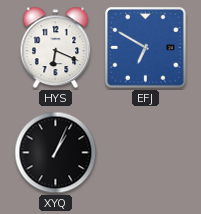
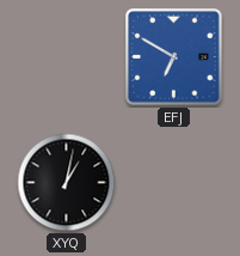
HYS: 6:19 -> none (56, 48)
XYQ: 1:04 -> 1:02 (67, 183)
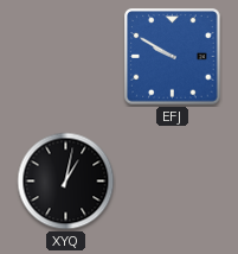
EFJ: 6:50 -> 9:50 (173, 57)
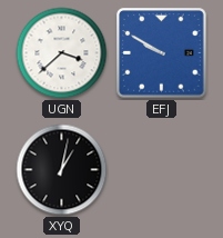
UGN: none -> 3:38 (62, 53)
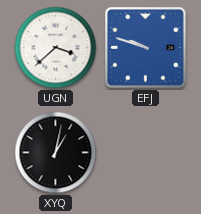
EFJ: 9:50 -> 9:48 (146, 48)
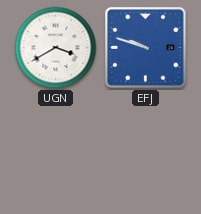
UGN: 3:38 -> 3:40 (56, 48)
XYQ: 1:02 -> none (56, 153)
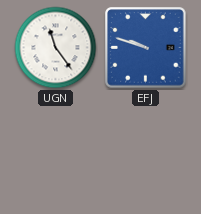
UGN: 3:40 -> 11:24 (56, 48)
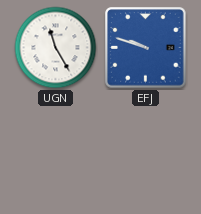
UGN: 11:24 -> 11:25 (56, 48)
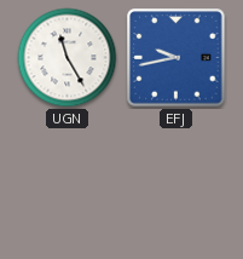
EFJ: 9:48 -> 9:43 (177, 58)
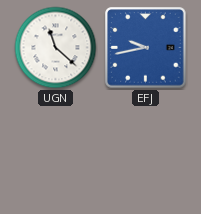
UGN: 11:25 -> 11:22 (56, 48)
